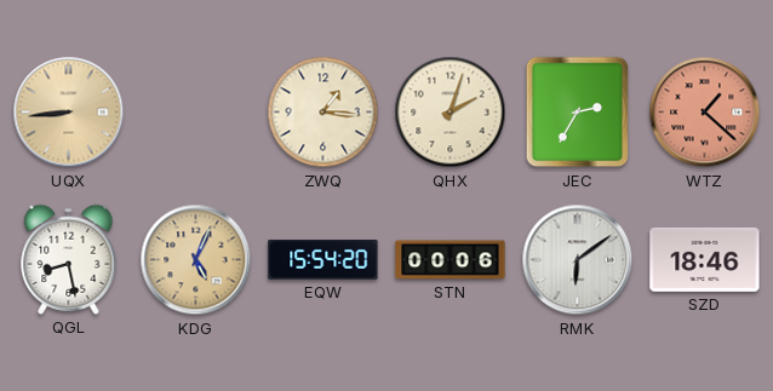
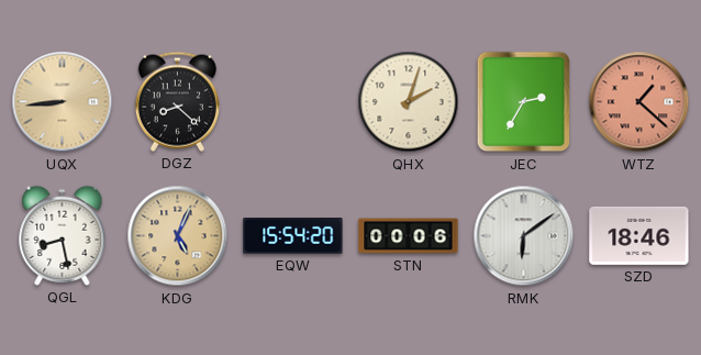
DGZ: none -> 8:22 (177, 101)
ZWQ: 1:16 -> none (323, 113)
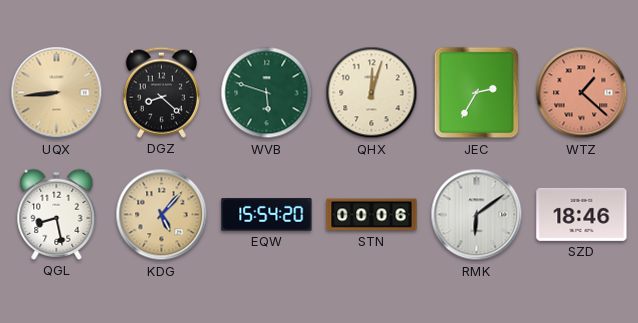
WVB: none -> 5:48 (267, 93)
QHX: 2:03 -> 12:03 (372, 93)
KDG: 5:04 -> 5:07 (162, 215)
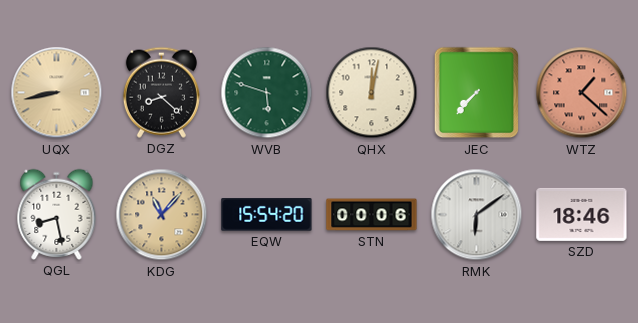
UQX: 8:44 -> 8:43 (57, 93)
QHX: 12:03 -> 12:02 (372, 93)
JEC: 2:35 -> 7:37 (477, 93)
KDG: 5:07 -> 11:07 (162, 215)
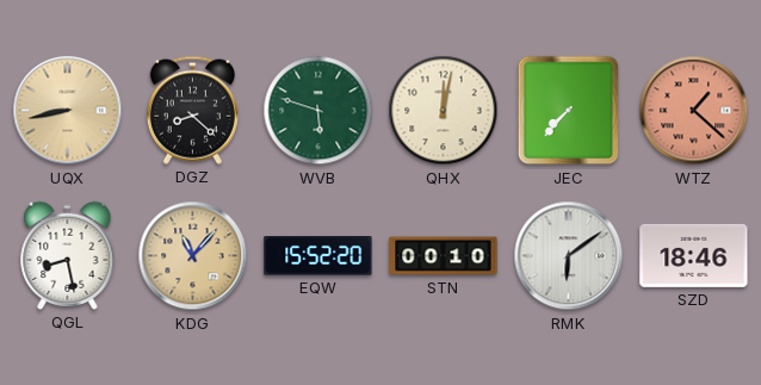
EQW: 15:54 -> 15:52 (318, 256)
STN: 00:06 -> 00:10 (444, 256)
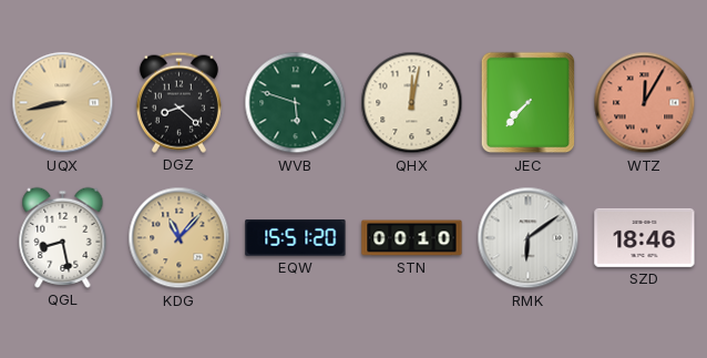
WTZ: 1:22 -> 12:05 (645, 103)
EQW: 15:52 -> 15:51 (296, 238)
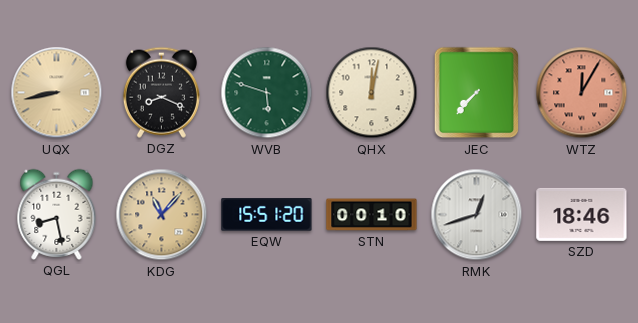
DGZ: 8:22 -> 8:19 (161, 92)
RMK: 6:09 -> 12:42 (477, 215)
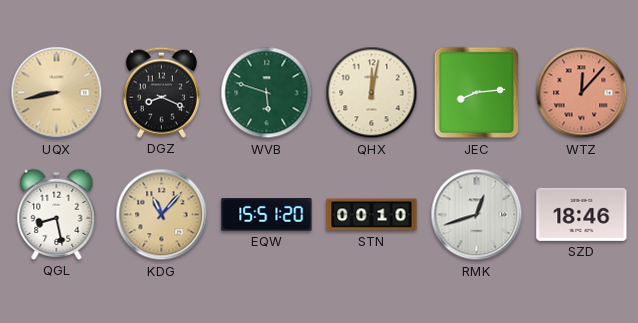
JEC: 7:37 -> 8:14 (477, 93)
WTZ: 12:05 -> 12:07 (582, 93)
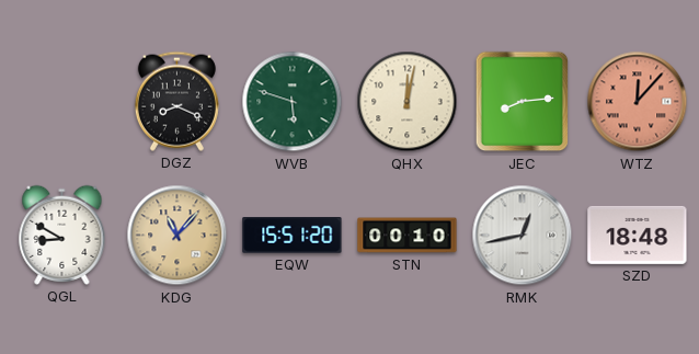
UQX: 8:43 -> none (57, 93)
QGL: 8:28 -> 8:50 (62, 235)
RMK: 12:42 -> 12:43 (523, 236)
SZD: 18:46 -> 18:48 (638, 235)
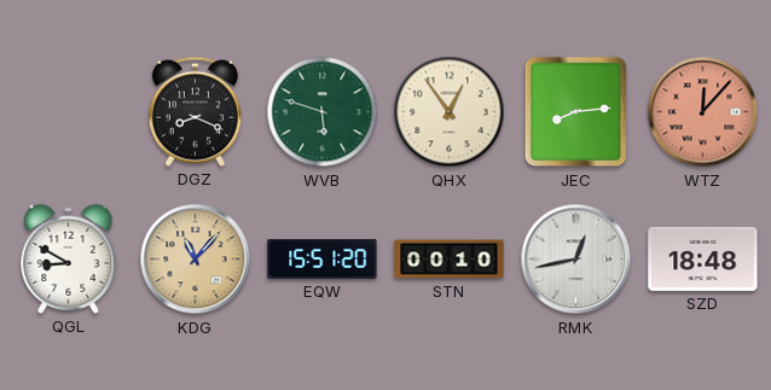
QHX: 12:02 -> 12:54 (450, 112)
